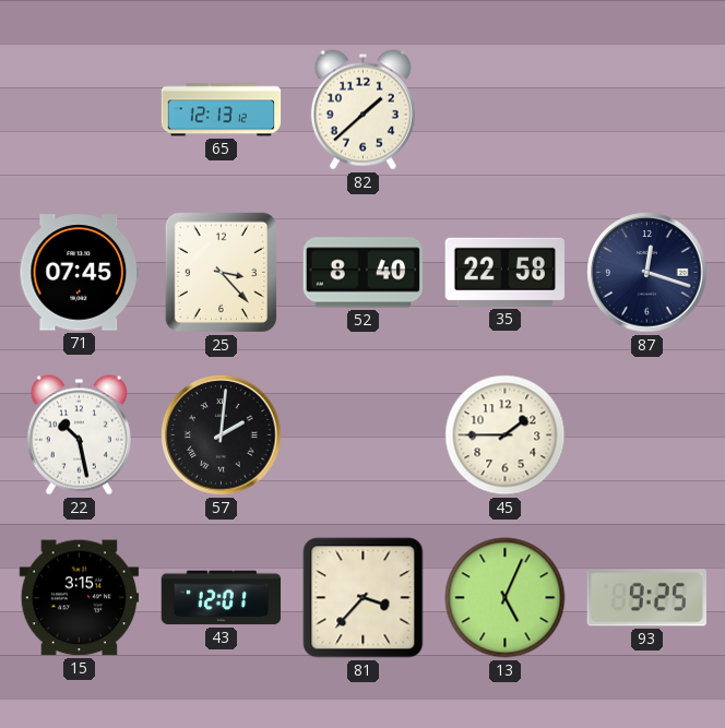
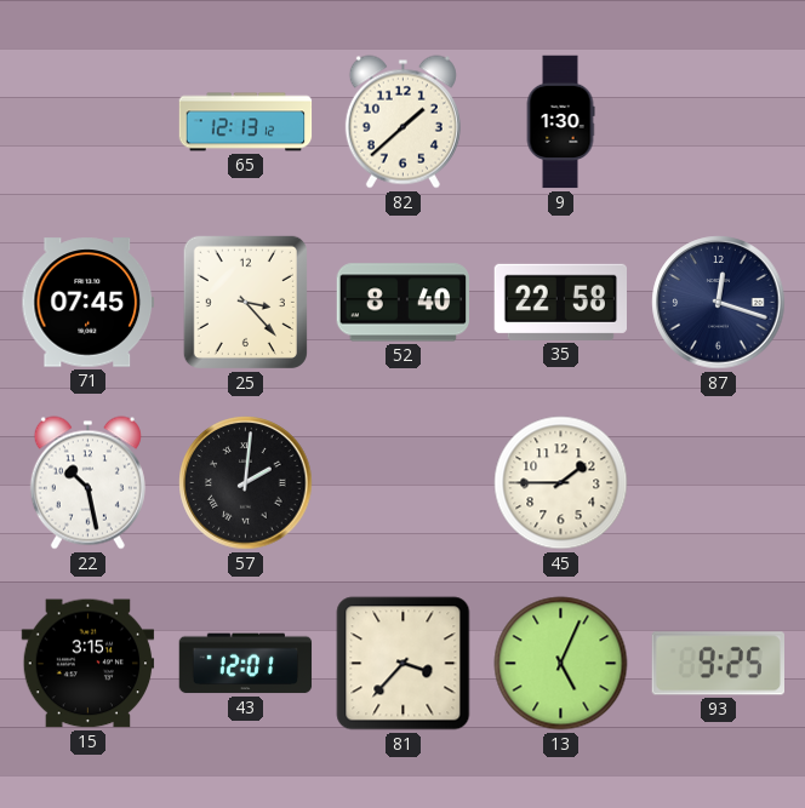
9: none -> 1:30 (560, 122)
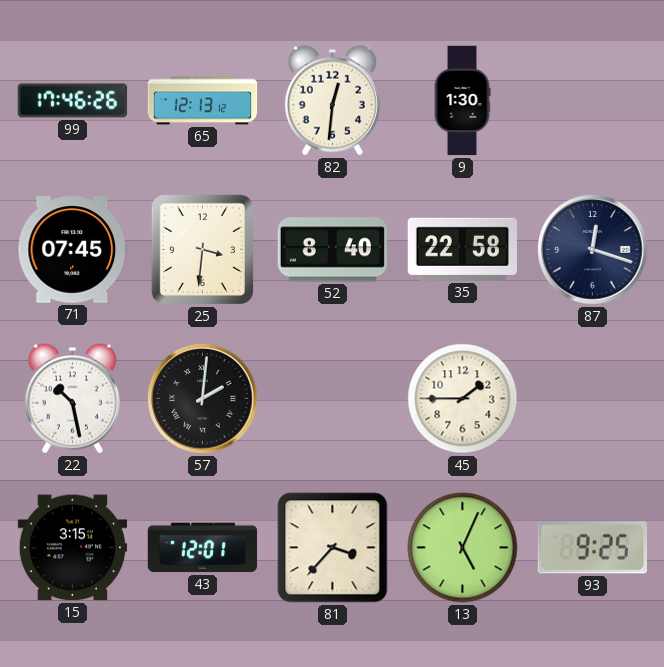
99: none -> 17:46 (73, 101)
82: 1:38 -> 12:31 (332, 101)
25: 3:23 -> 3:31 (202, 249)
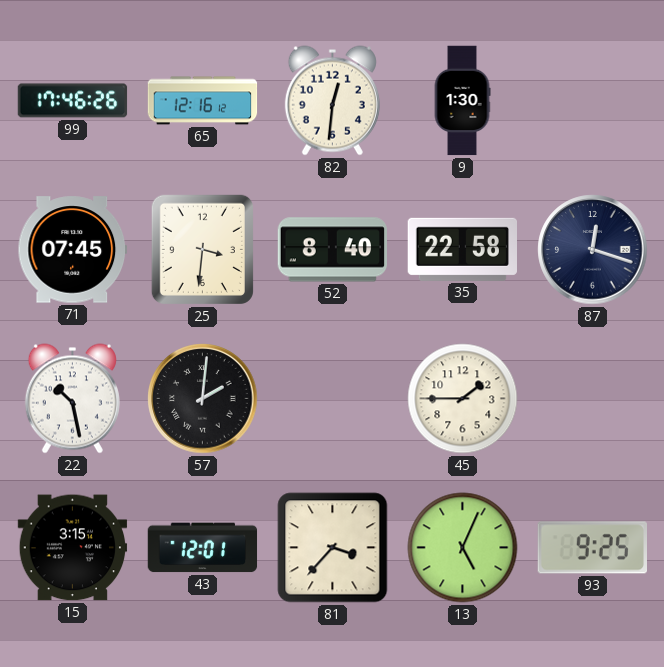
65: 12:13 -> 12:16 (203, 101)
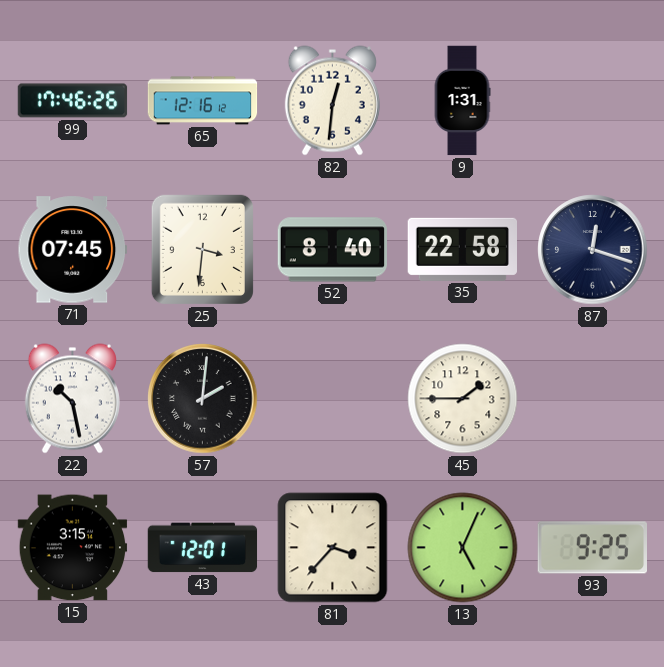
9: 1:30 -> 1:31 (462, 101)
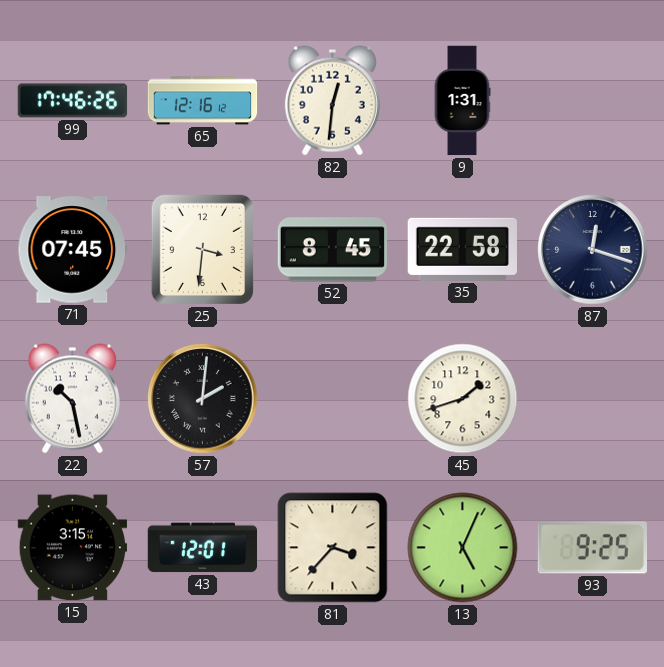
52: 8:40 -> 8:45 (333, 250)
45: 1:45 -> 1:42 (463, 399)
